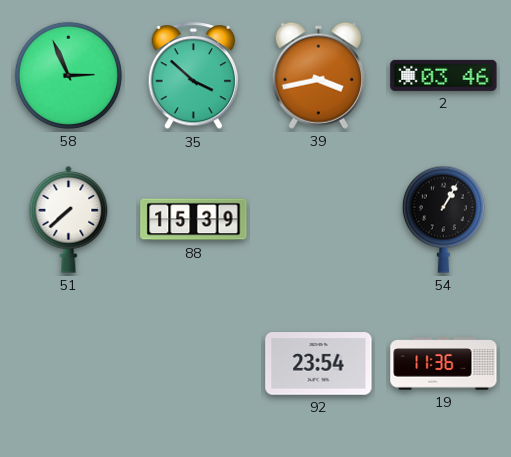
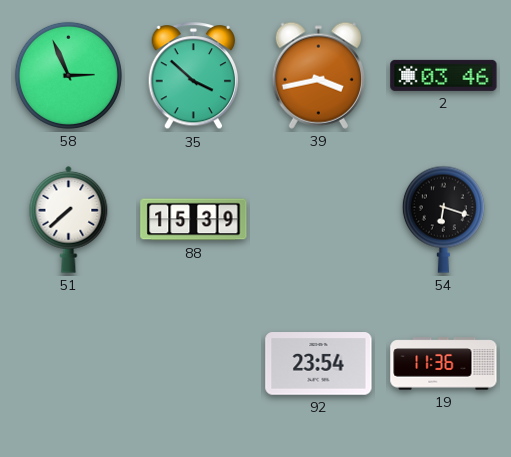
54: 1:05 -> 6:18 (443, 219)
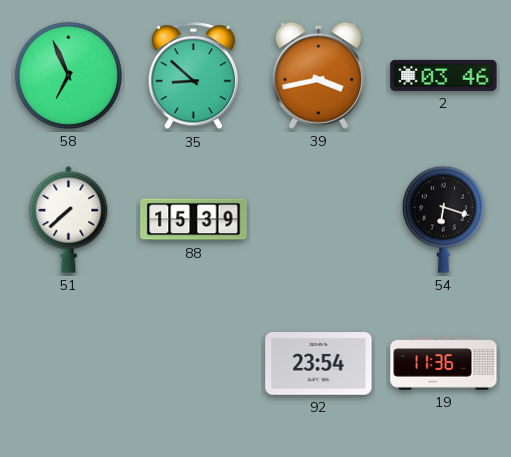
58: 2:56 -> 6:56 (68, 75)
35: 3:52 -> 8:52 (194, 76)
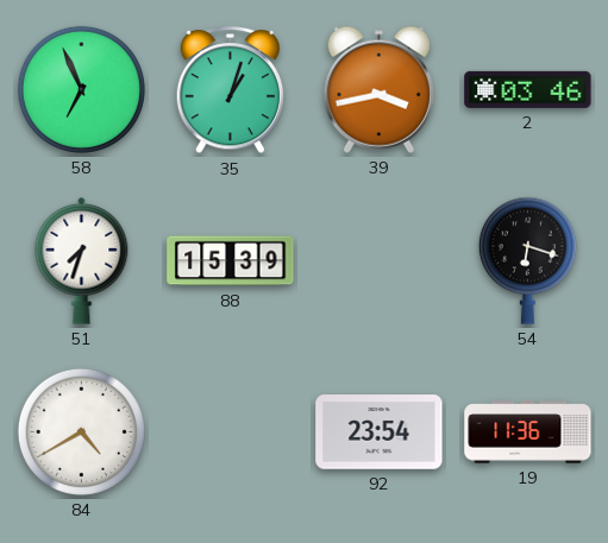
35: 8:52 -> 1:03 (231, 90)
51: 7:38 -> 7:33 (82, 260)
84: none -> 4:40 (81, 431)
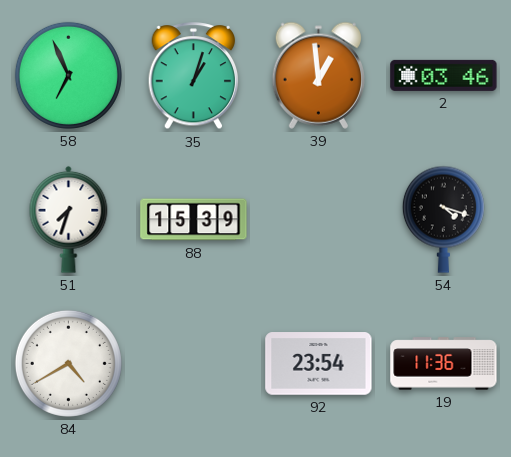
39: 3:43 -> 12:59 (318, 75)
54: 6:18 -> 4:18 (443, 219)
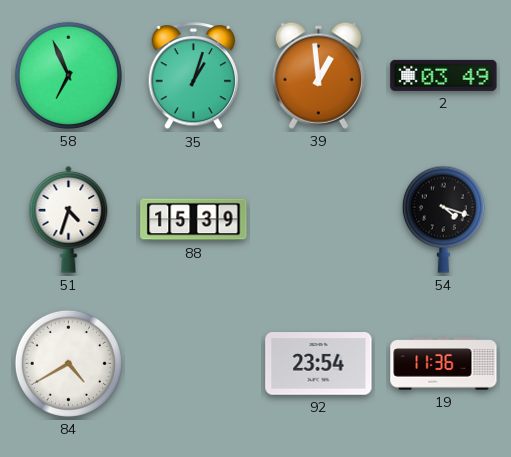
2: 03:46 -> 03:49 (444, 75)
51: 7:33 -> 4:33 (69, 219)
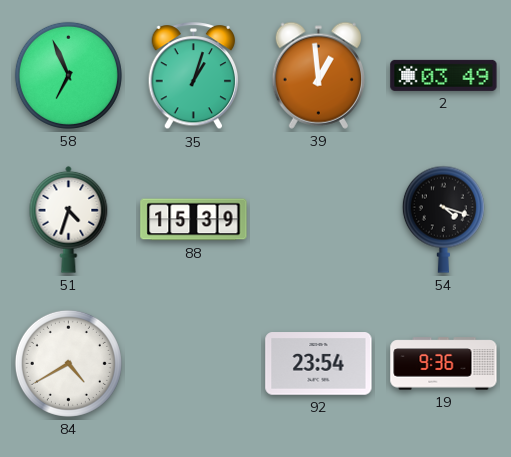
19: 11:36 -> 9:36 (444, 364)
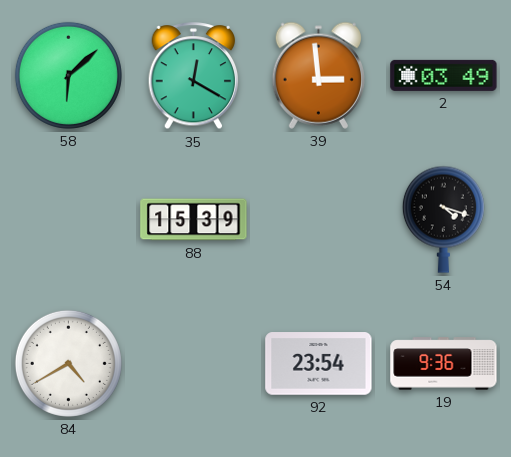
58: 6:56 -> 6:08 (68, 75)
35: 1:03 -> 12:20 (194, 76)
39: 12:59 -> 2:59 (318, 75)
51: 4:33 -> none (69, 219)
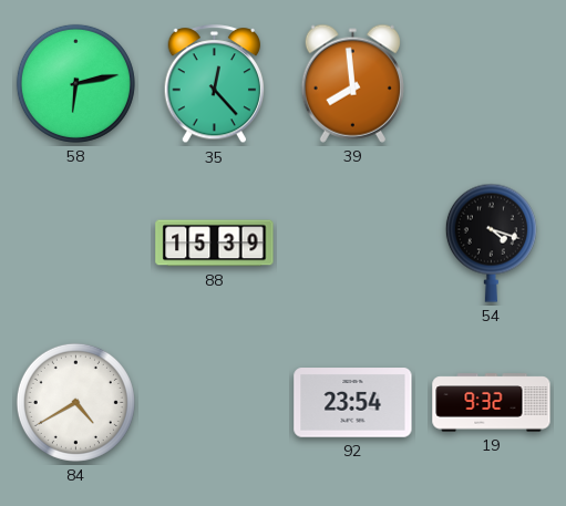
58: 6:08 -> 6:13 (75, 83)
35: 12:20 -> 12:23 (215, 84)
39: 2:59 -> 7:59 (352, 83)
2: 03:49 -> none (444, 75)
19: 9:36 -> 9:32 (492, 403)
